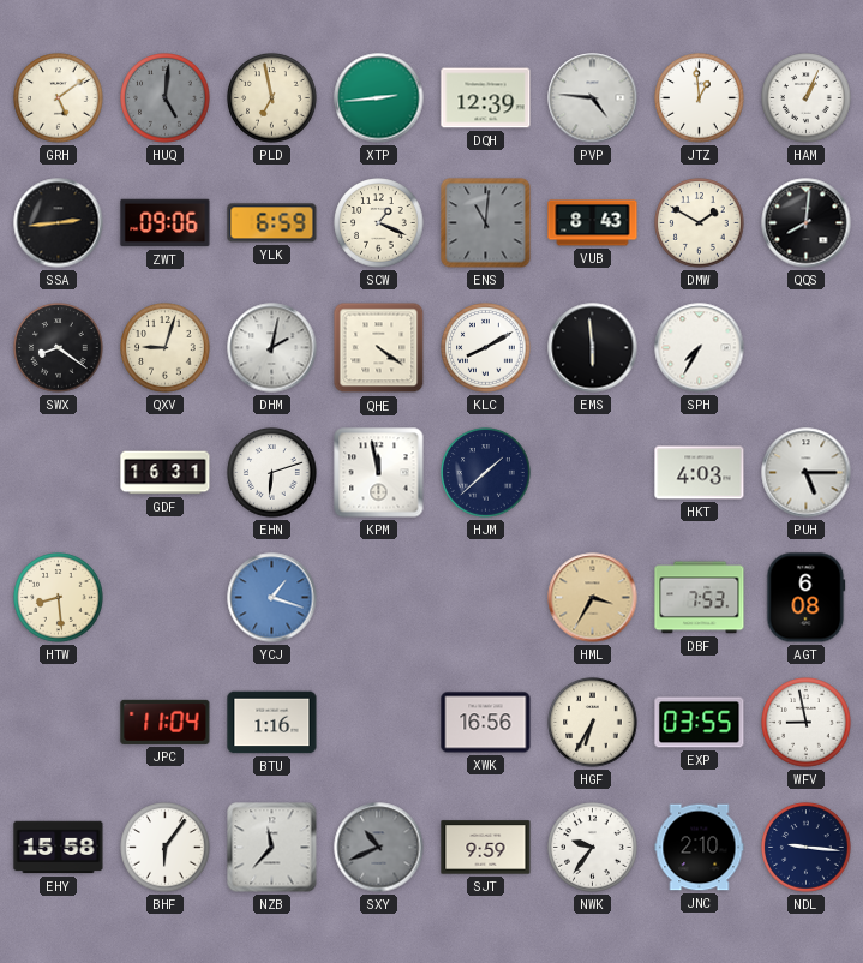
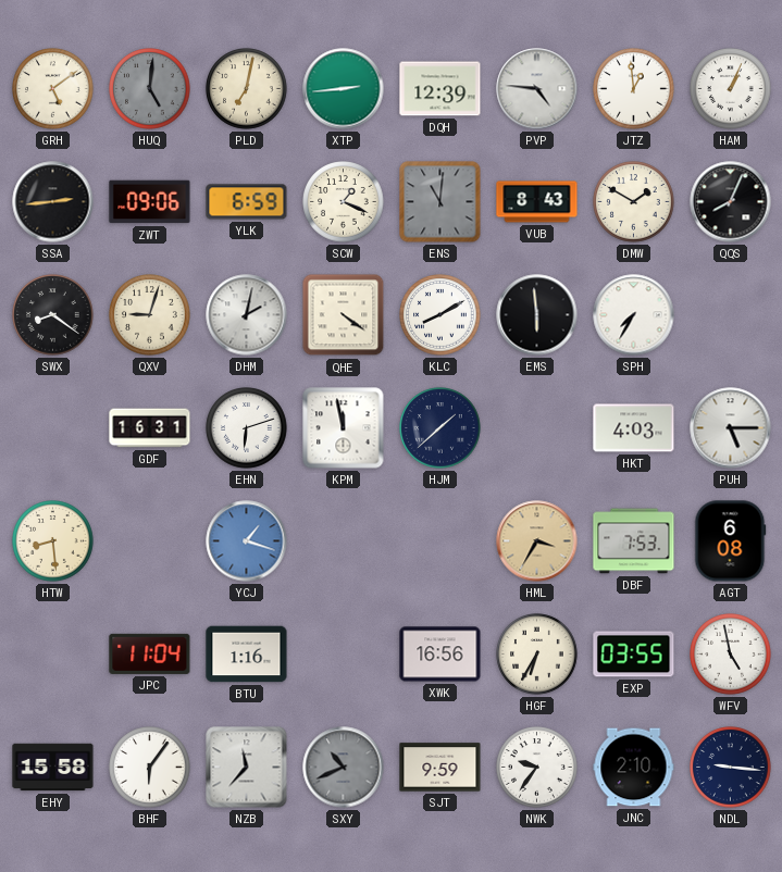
PLD: 6:58 -> 7:02 (247, 89)
QQS: 8:01 -> 8:04 (731, 202)
WFV: 8:58 -> 4:58 (731, 655)
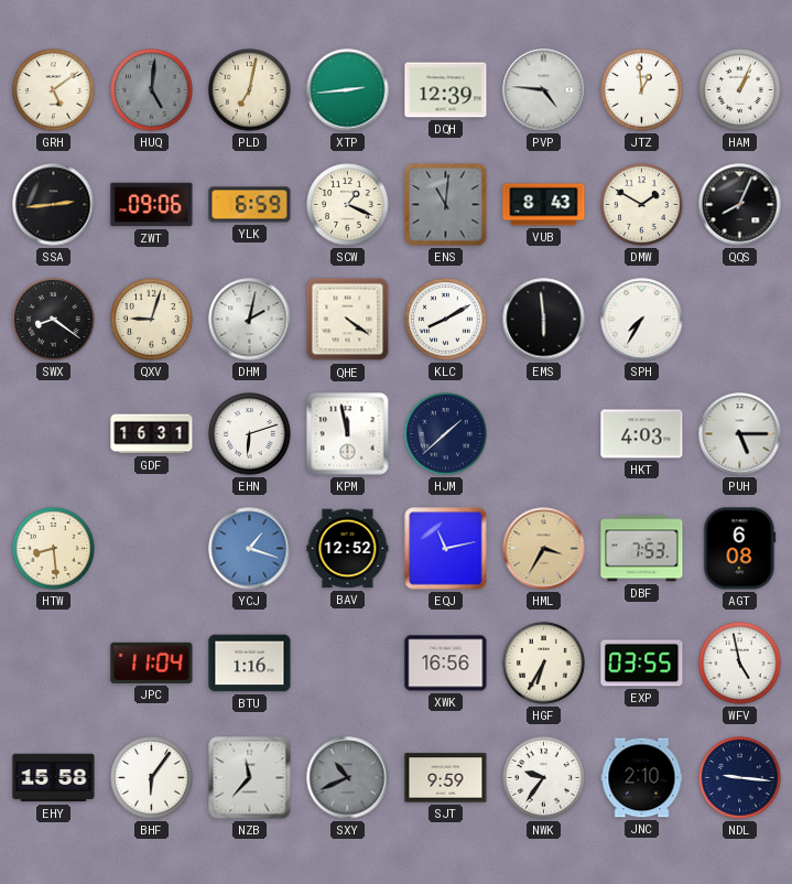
BAV: none -> 12:52 (348, 549)
EQJ: none -> 11:13 (446, 549)
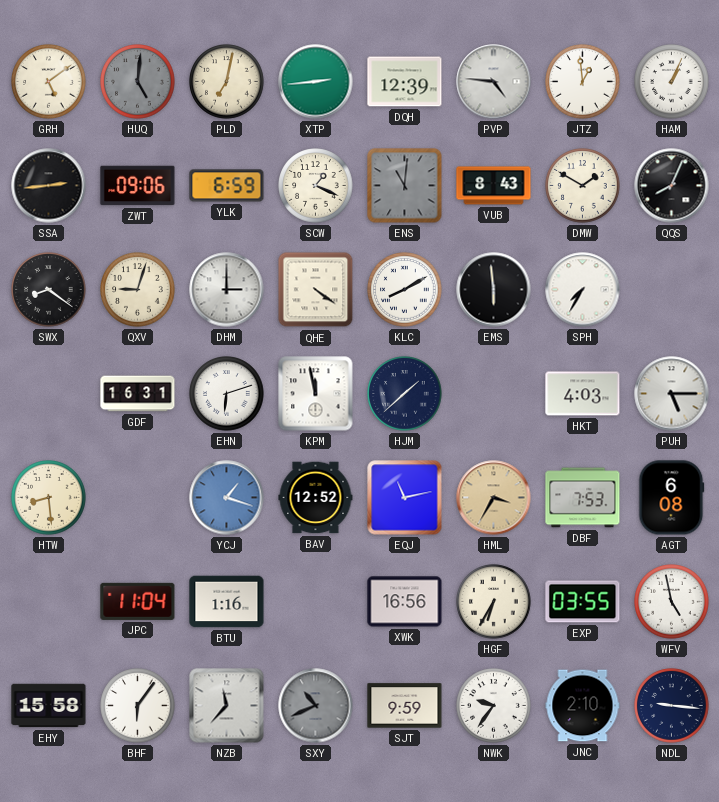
DHM: 2:02 -> 3:00 (227, 290)
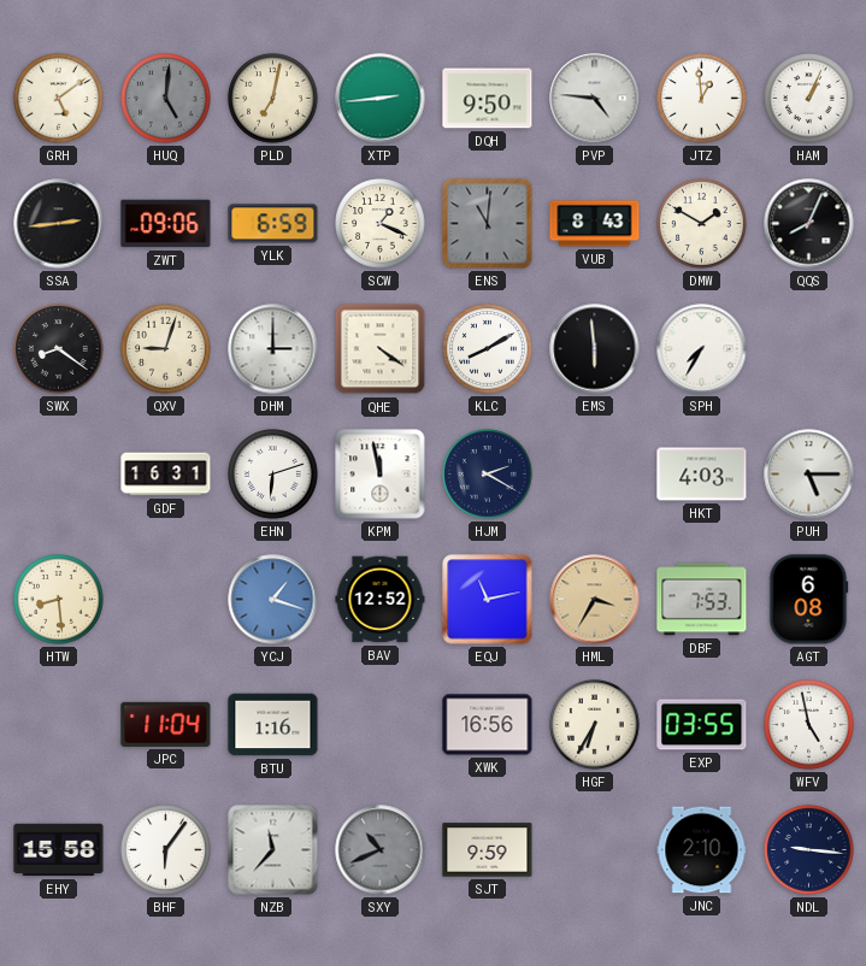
DQH: 12:39 -> 9:50 (488, 99)
HJM: 1:38 -> 2:20 (488, 475)
NWK: 9:36 -> none (494, 706)
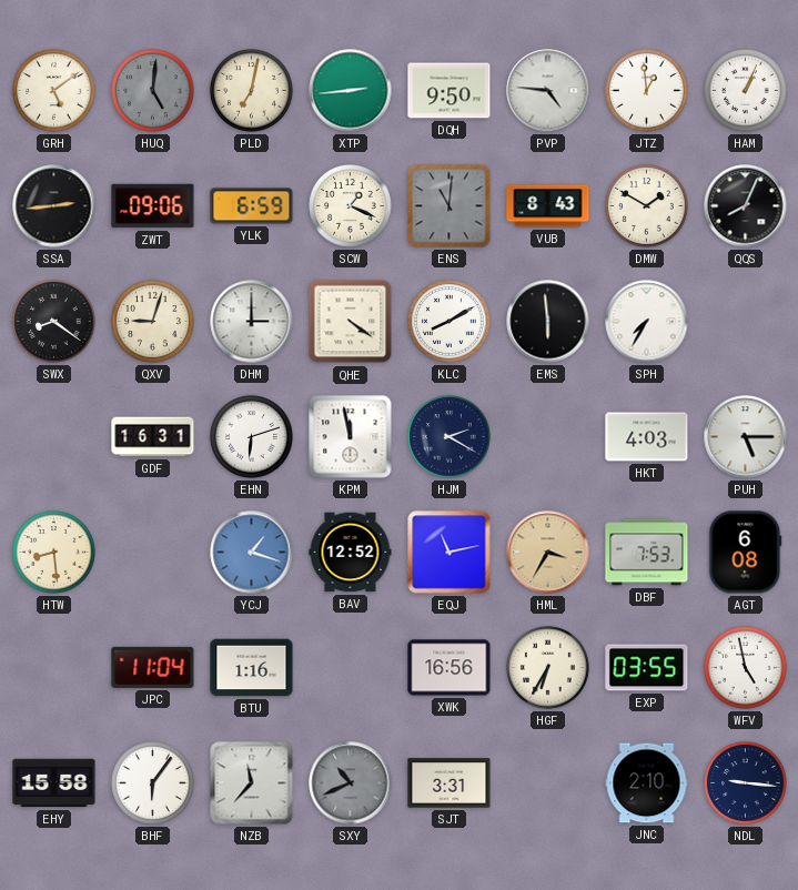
SJT: 9:59 -> 3:31 (449, 783)
